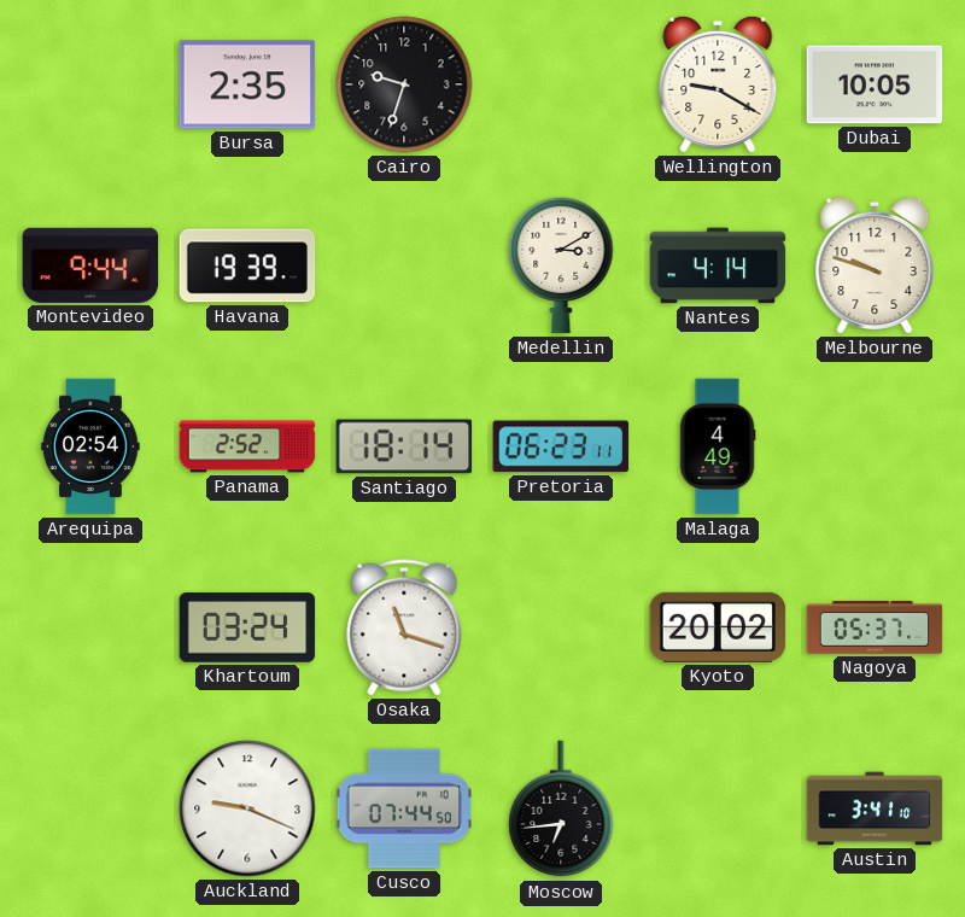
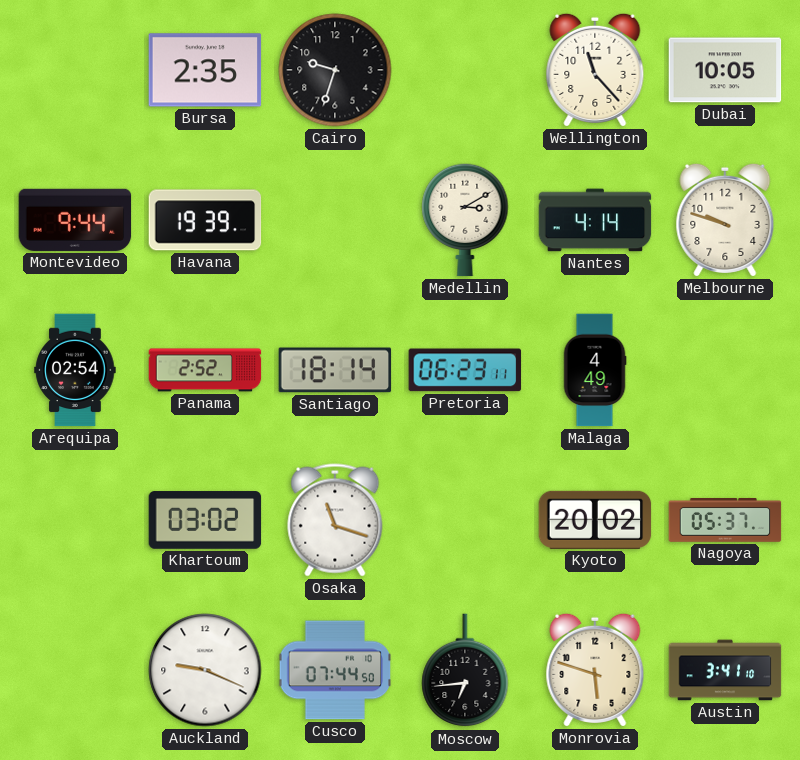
Wellington: 9:20 -> 11:23 (595, 70)
Khartoum: 03:24 -> 03:02 (205, 520)
Monrovia: none -> 5:48 (595, 670)
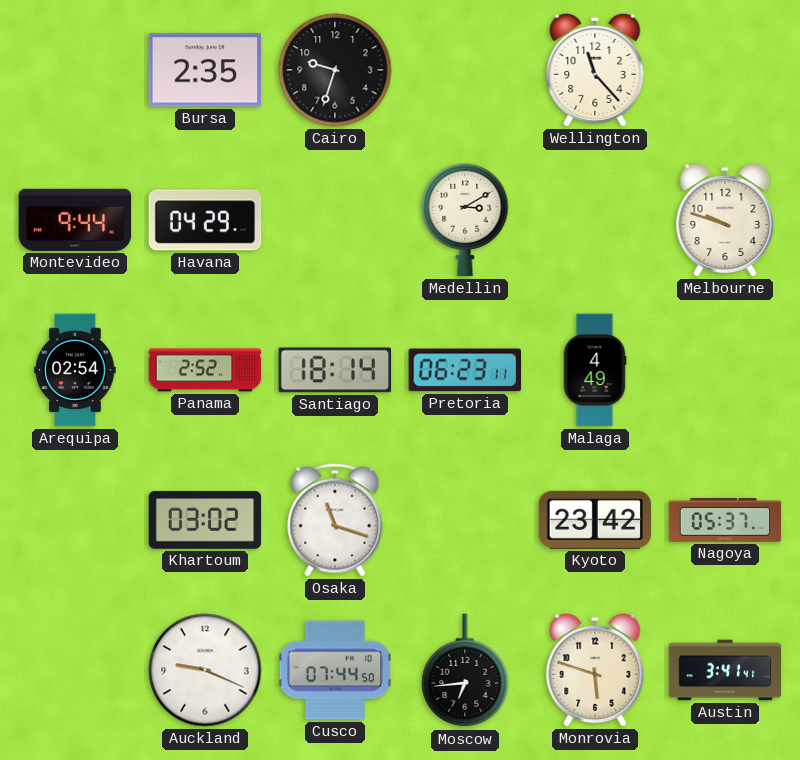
Dubai: 10:05 -> none (725, 70)
Havana: 19:39 -> 04:29 (205, 220)
Nantes: 4:14 -> none (595, 220)
Kyoto: 20:02 -> 23:42 (595, 520)
Austin: 3:41:10 -> 3:41:41 (725, 670)
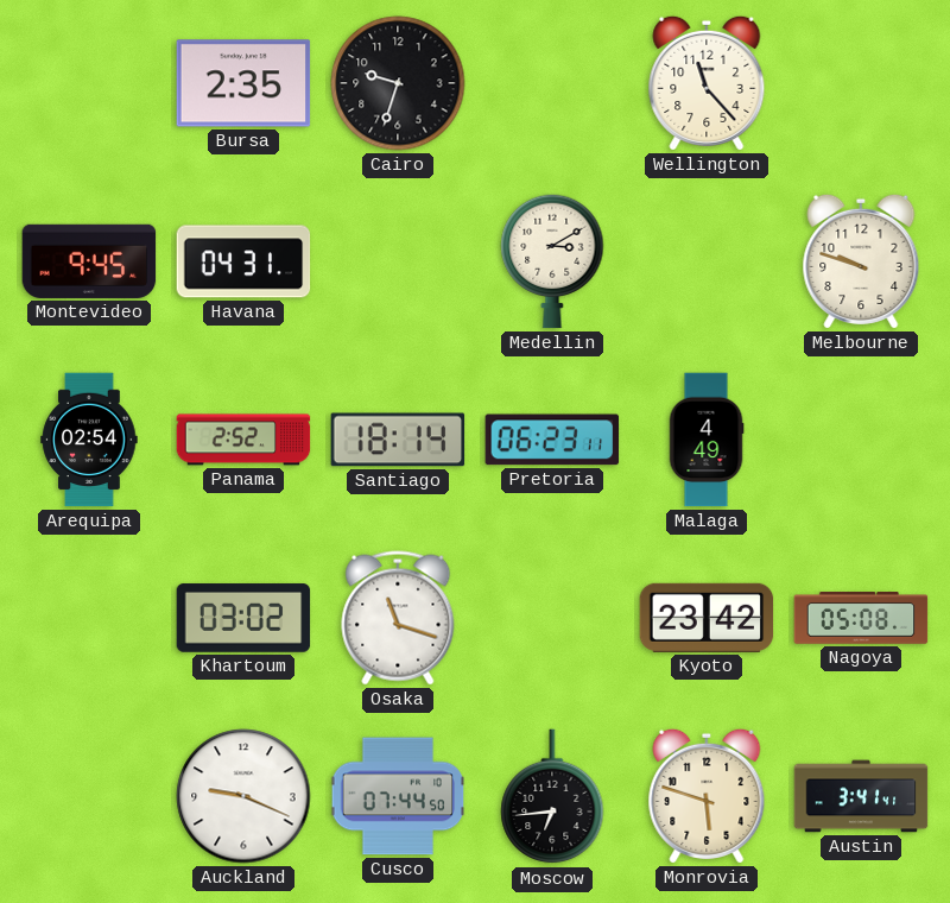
Montevideo: 9:44 -> 9:45 (89, 261)
Havana: 04:29 -> 04:31 (243, 261)
Nagoya: 05:37 -> 05:08 (861, 618)
